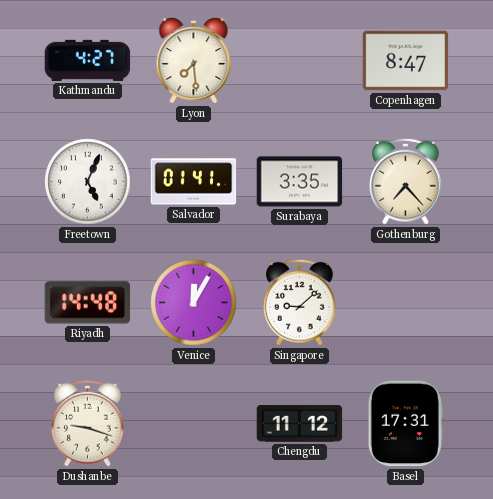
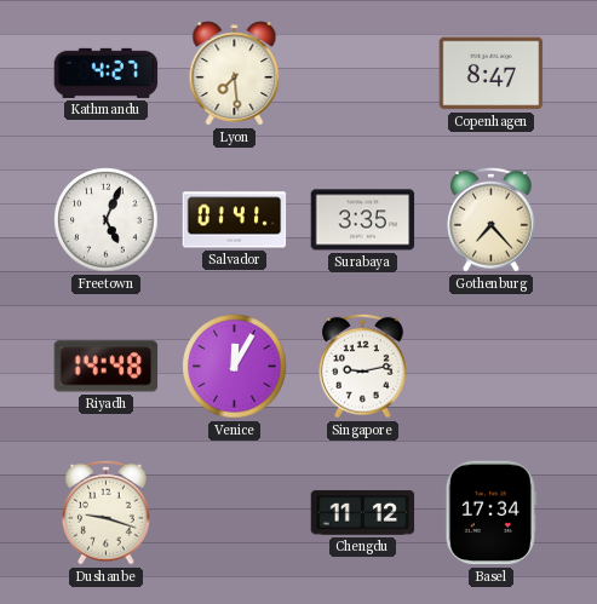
Singapore: 9:08 -> 9:13 (363, 366)
Basel: 17:31 -> 17:34 (490, 513)
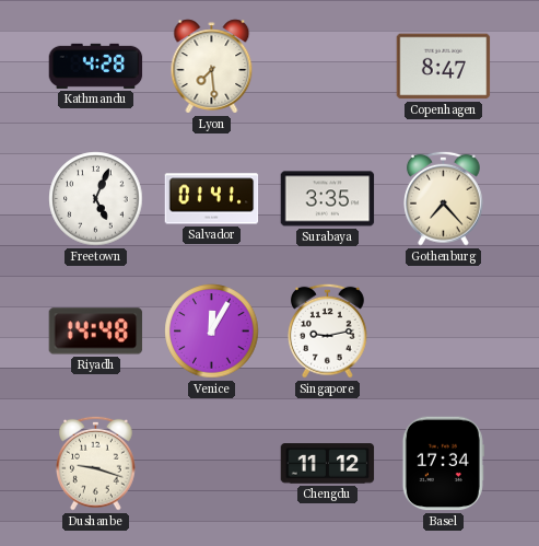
Kathmandu: 4:27 -> 4:28 (96, 66)
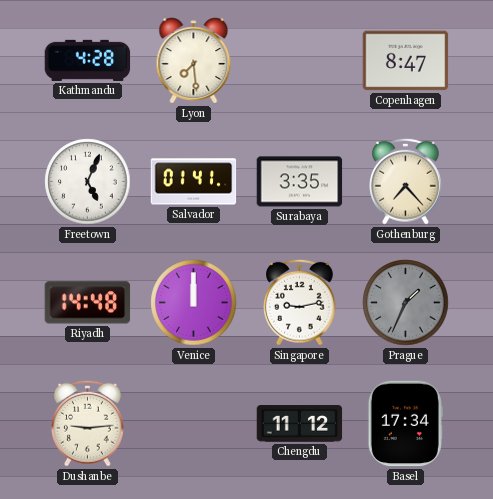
Venice: 12:05 -> 12:00 (194, 303)
Prague: none -> 1:34 (406, 303)
Dushanbe: 9:18 -> 9:14 (88, 423)
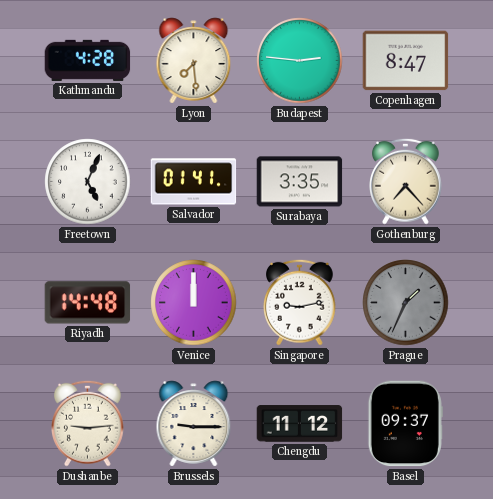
Budapest: none -> 2:46 (300, 61)
Brussels: none -> 9:15 (194, 424)
Basel: 17:34 -> 09:37 (405, 424)
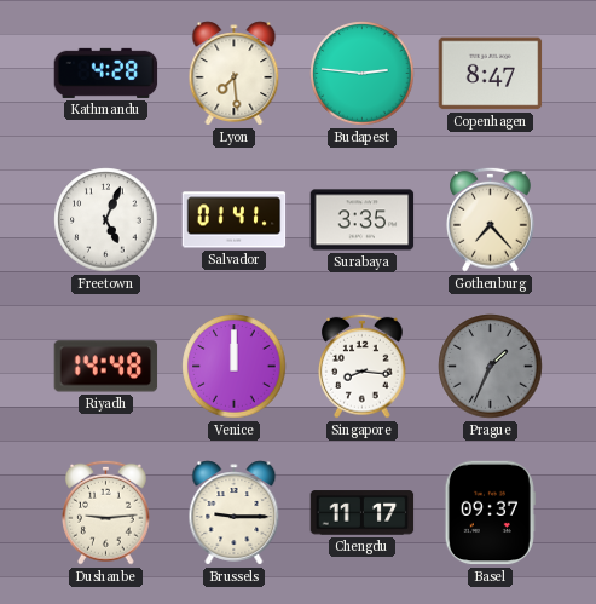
Singapore: 9:13 -> 8:16 (363, 366)
Chengdu: 11:12 -> 11:17 (363, 513)
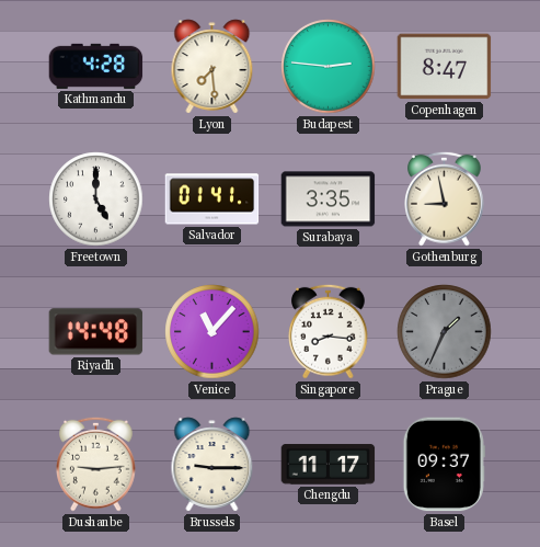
Freetown: 5:04 -> 5:00 (96, 200)
Gothenburg: 7:23 -> 8:58 (445, 198)
Venice: 12:00 -> 11:07 (212, 332)
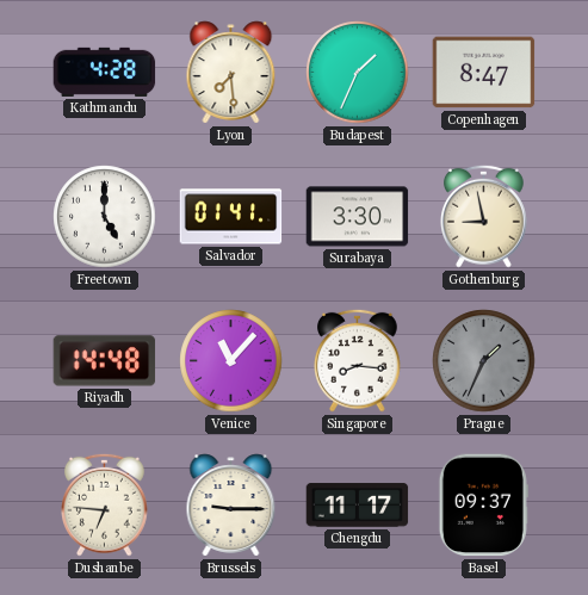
Budapest: 2:46 -> 1:34 (358, 73)
Surabaya: 3:35 -> 3:30 (358, 217)
Dushanbe: 9:14 -> 6:46 (105, 504)
